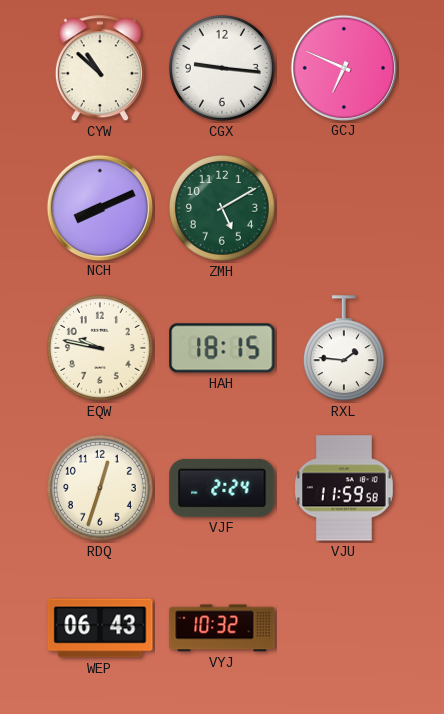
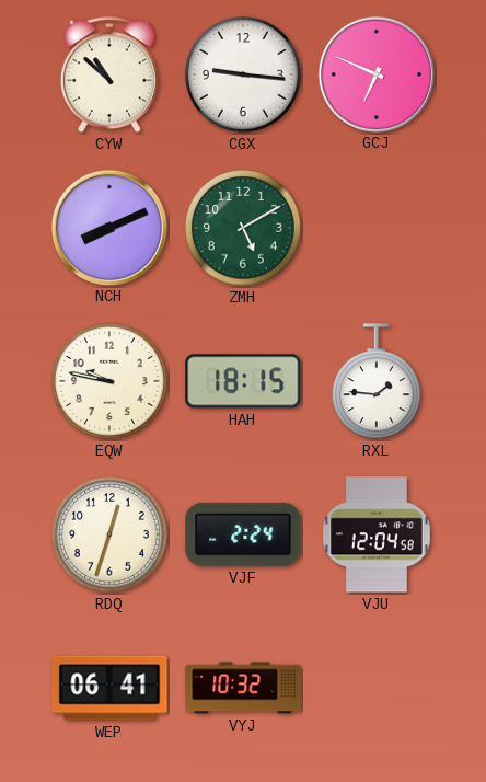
VJU: 11:59 -> 12:04 (378, 534)
WEP: 06:43 -> 06:41 (109, 688)
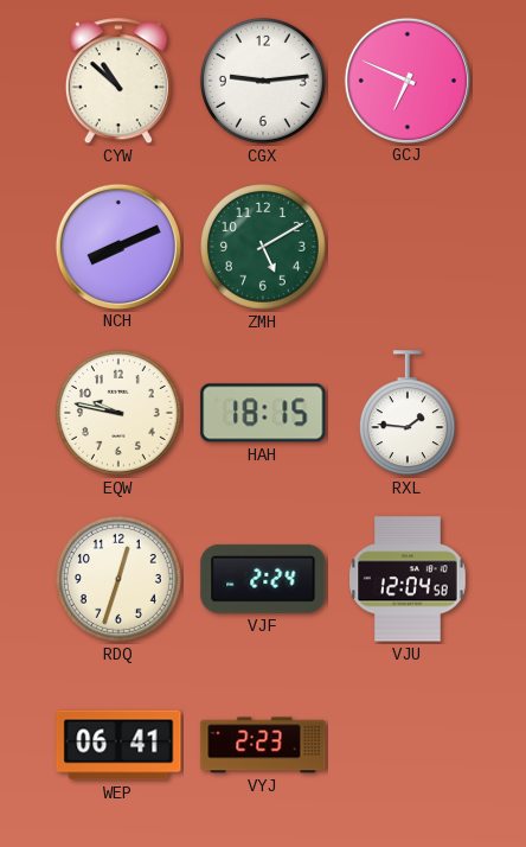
CGX: 9:16 -> 9:14 (263, 81)
VYJ: 10:32 -> 2:23 (263, 745)
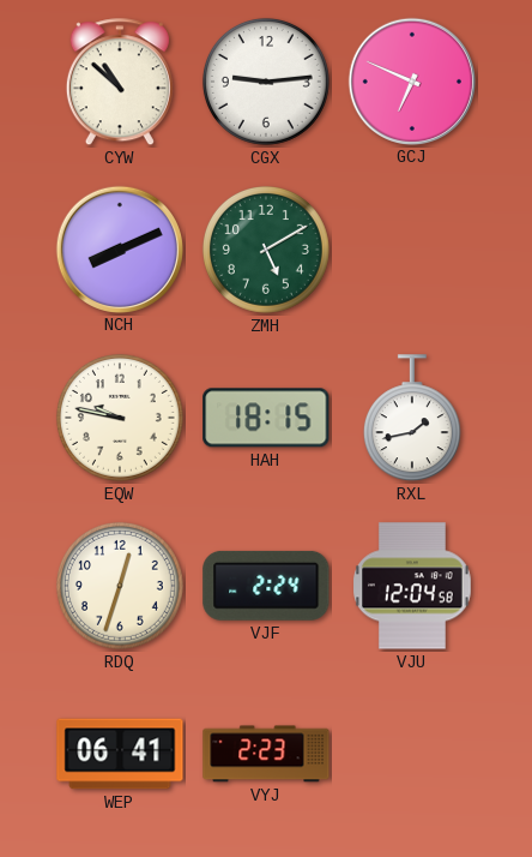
RXL: 1:46 -> 1:43 (412, 419)
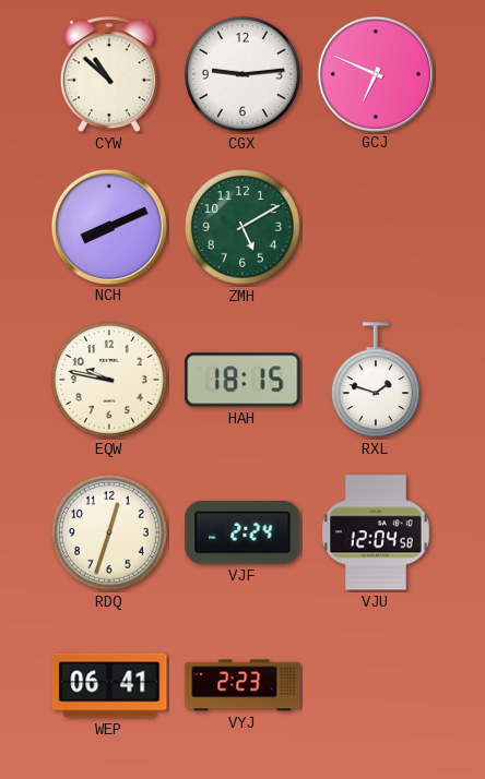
RXL: 1:43 -> 1:48 (376, 381)
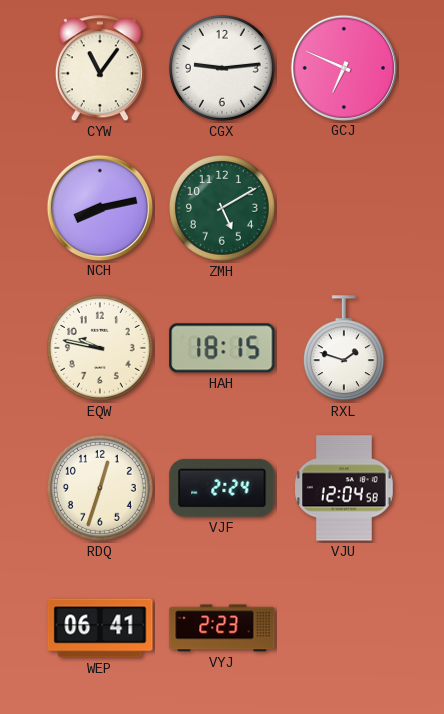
CYW: 10:52 -> 11:06 (100, 69)
NCH: 8:11 -> 8:13 (99, 207)
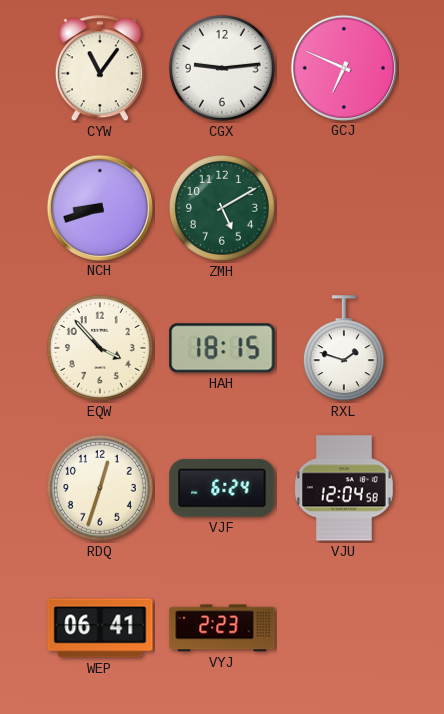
NCH: 8:13 -> 8:42 (99, 207)
EQW: 9:47 -> 3:53 (100, 348)
VJF: 2:24 -> 6:24 (222, 488)
